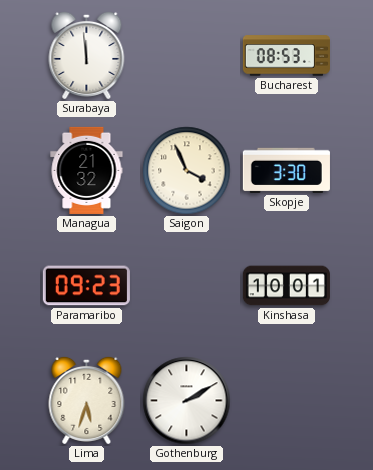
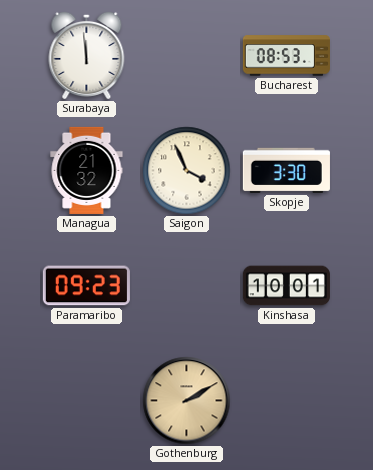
Lima: 5:33 -> none (87, 400)
Gothenburg dial: white -> champagne (187, 401)
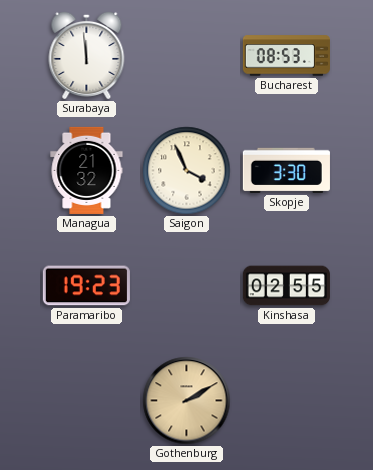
Paramaribo: 09:23 -> 19:23 (86, 286)
Kinshasa: 10:01 -> 02:55 (286, 286)
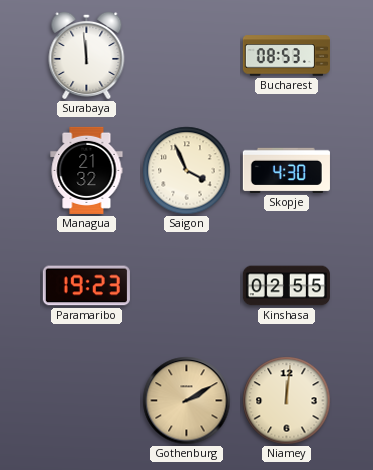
Skopje: 3:30 -> 4:30 (286, 170)
Niamey: none -> 12:01 (287, 401)
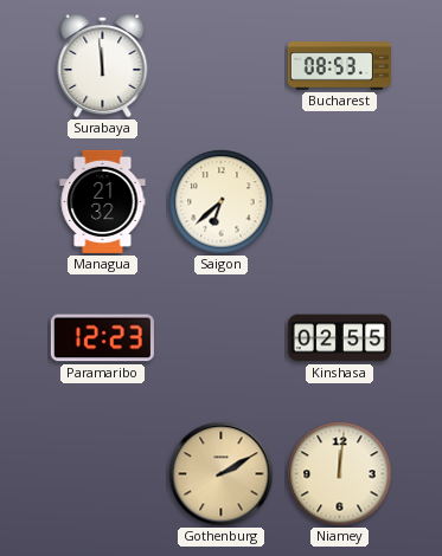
Saigon: 3:56 -> 6:38 (222, 202)
Skopje: 4:30 -> none (286, 170)
Paramaribo: 19:23 -> 12:23 (102, 338)
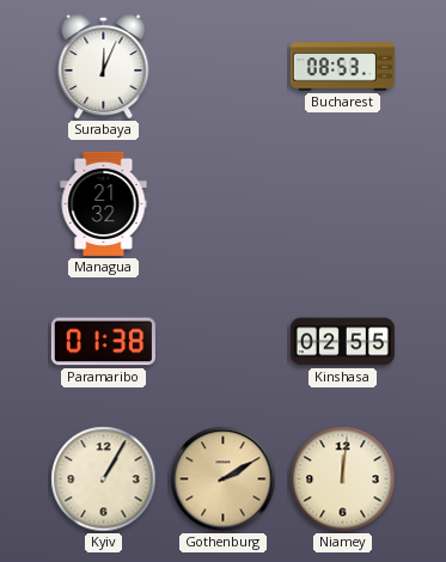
Surabaya: 11:59 -> 12:04 (104, 66)
Saigon: 6:38 -> none (222, 202)
Paramaribo: 12:23 -> 01:38 (103, 342)
Kyiv: none -> 1:05 (104, 479)
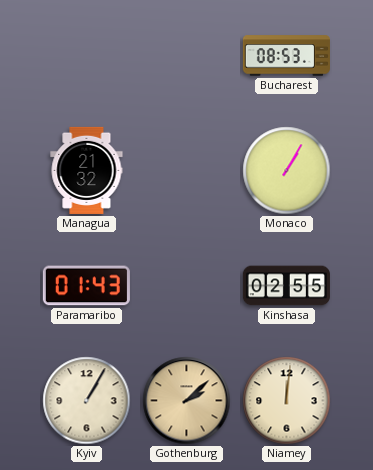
Surabaya: 12:04 -> none (104, 66)
Monaco: none -> 1:05 (287, 171)
Paramaribo: 01:38 -> 01:43 (86, 286)
Gothenburg: 2:10 -> 2:08 (187, 401)
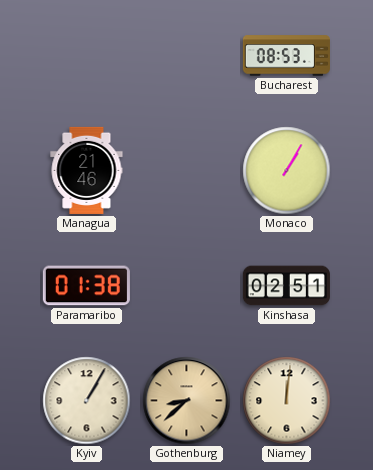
Managua: 21:32 -> 21:46 (87, 170)
Paramaribo: 01:43 -> 01:38 (86, 286)
Kinshasa: 02:55 -> 02:51 (286, 286)
Gothenburg: 2:08 -> 8:38 (187, 401)
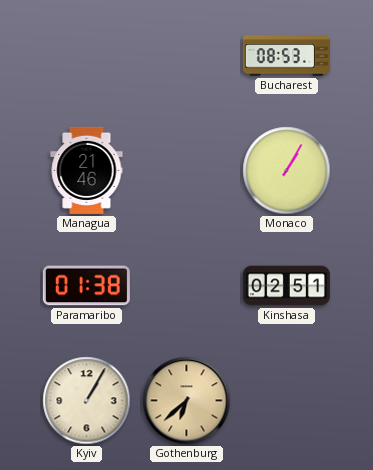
Gothenburg: 8:38 -> 6:38 (187, 401)
Niamey: 12:01 -> none (287, 401)
